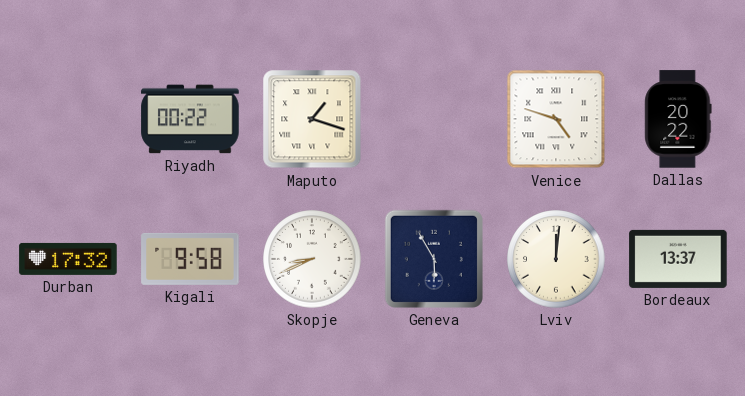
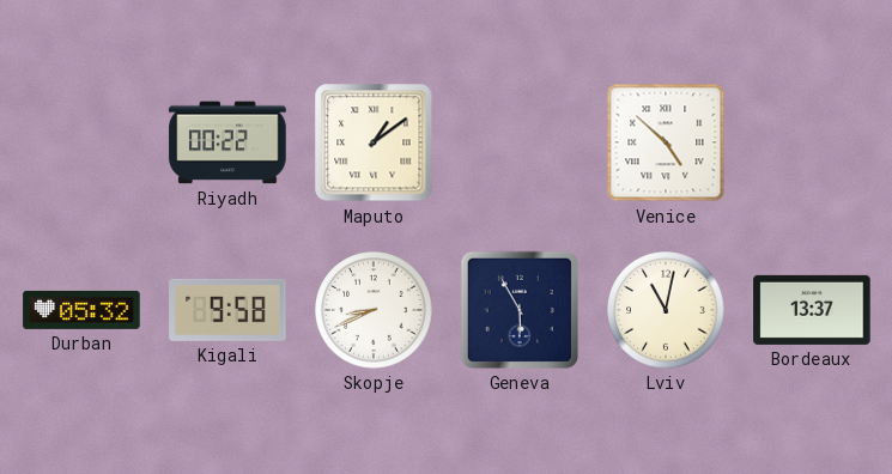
Maputo: 1:18 -> 1:09 (374, 142)
Venice: 4:48 -> 4:52 (666, 142)
Dallas: 20:22 -> none (678, 119)
Durban: 17:32 -> 05:32 (81, 310)
Lviv: 12:01 -> 11:02 (666, 310)
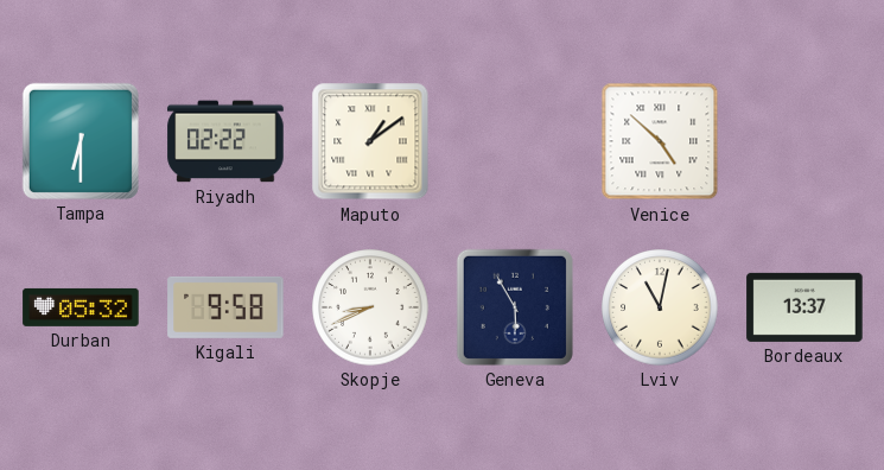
Tampa: none -> 6:30 (81, 141)
Riyadh: 00:22 -> 02:22 (225, 141)
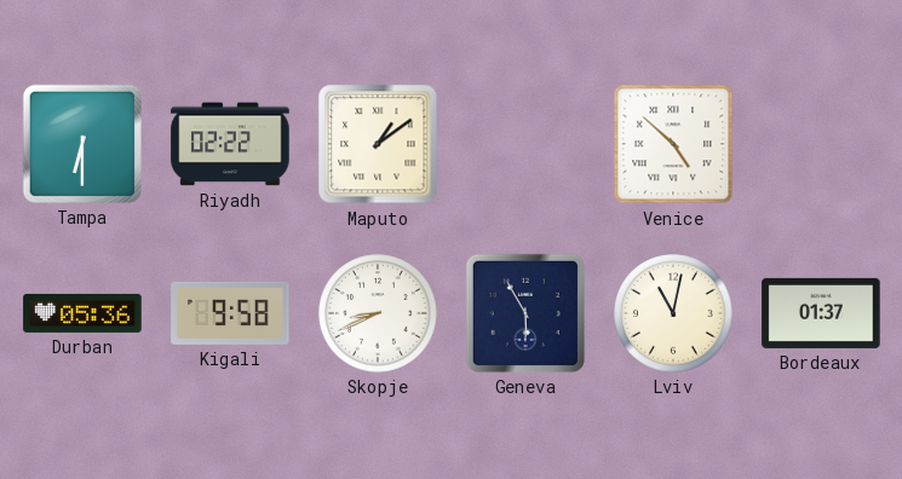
Durban: 05:32 -> 05:36 (82, 313)
Bordeaux: 13:37 -> 01:37 (821, 313)
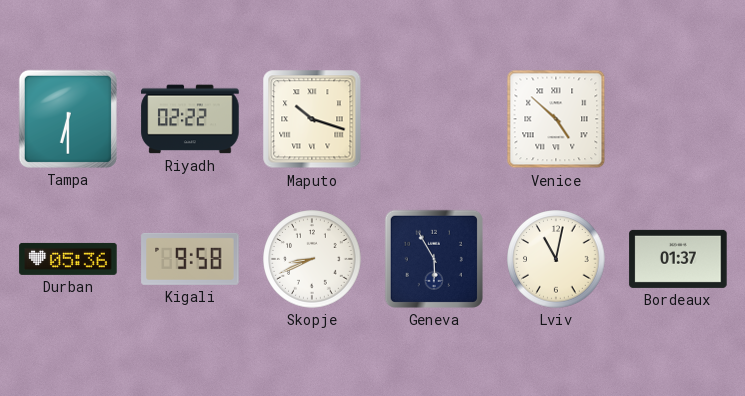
Maputo: 1:09 -> 10:18 (312, 119)
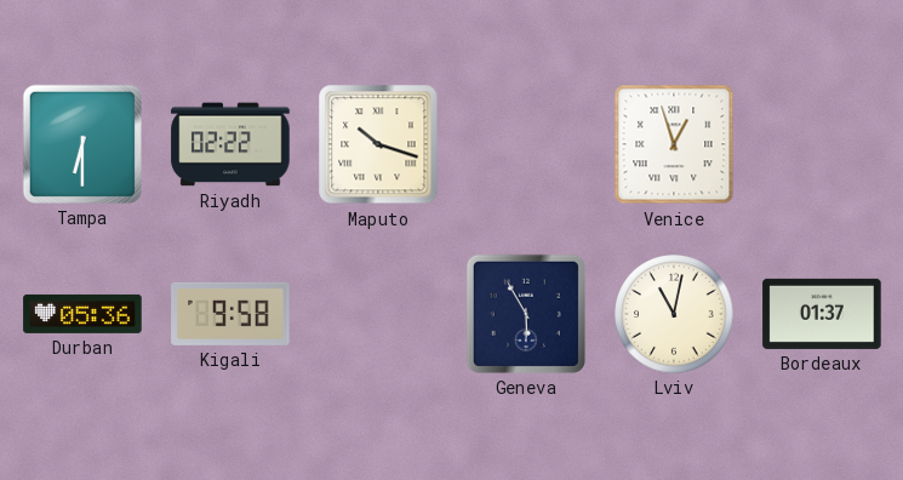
Venice: 4:52 -> 12:57 (674, 144)
Skopje: 8:41 -> none (312, 259)
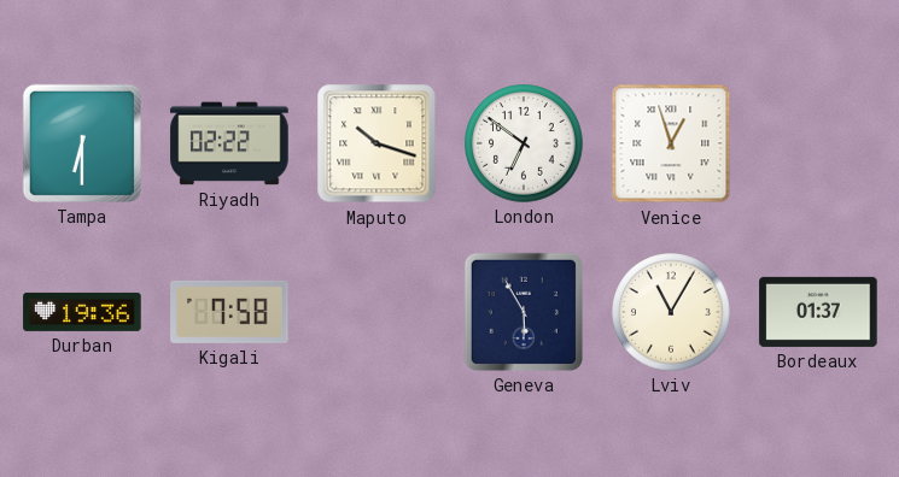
London: none -> 6:51 (524, 143)
Durban: 05:36 -> 19:36 (82, 312)
Kigali: 9:58 -> 7:58 (229, 312)
Lviv: 11:02 -> 11:05 (671, 312)
